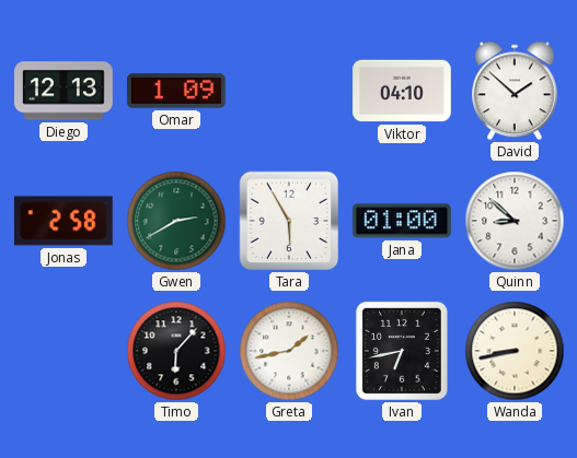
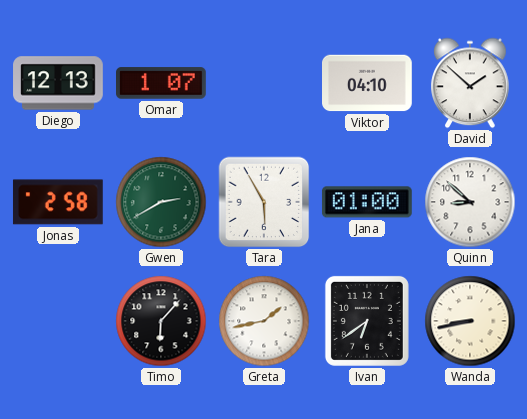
Omar: 1:09 -> 1:07 (162, 83)
Ivan: 6:43 -> 6:39 (367, 321)
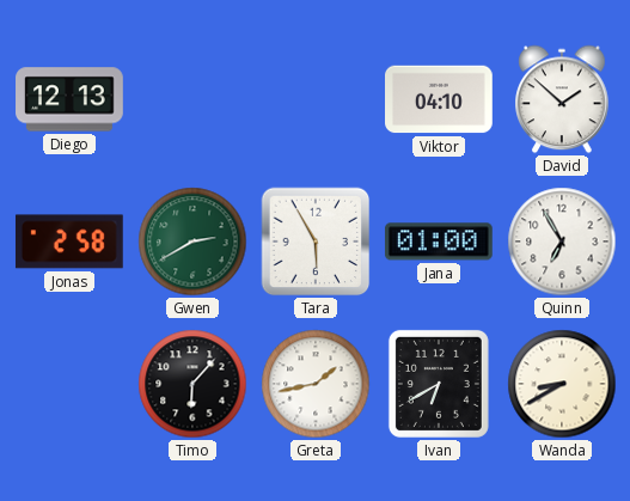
Omar: 1:07 -> none (162, 83)
Quinn: 8:52 -> 6:55 (562, 242)
Ivan: 6:39 -> 6:40 (439, 384)
Wanda: 8:43 -> 8:40 (562, 384)
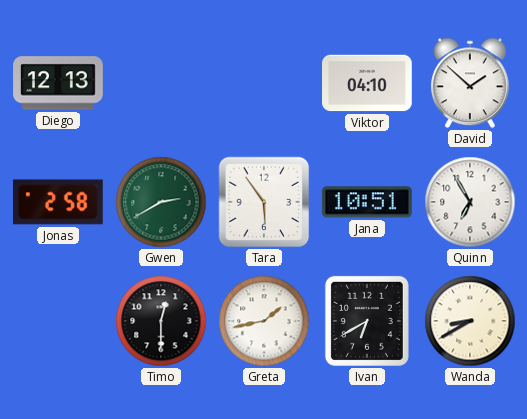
Tara: 5:55 -> 5:54 (264, 202)
Jana: 01:00 -> 10:51 (367, 202)
Timo: 6:07 -> 12:30 (161, 321)
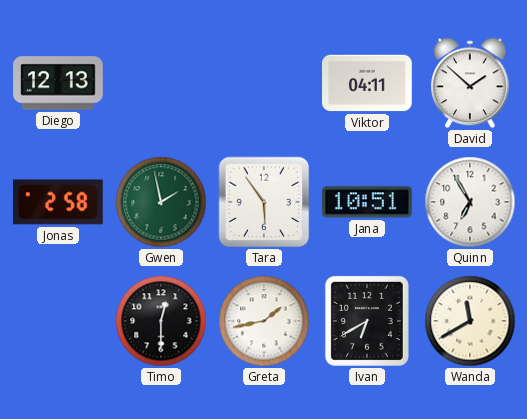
Viktor: 04:10 -> 04:11 (368, 83)
Gwen: 2:40 -> 1:58 (161, 202)
Wanda: 8:40 -> 11:40 (470, 321)
